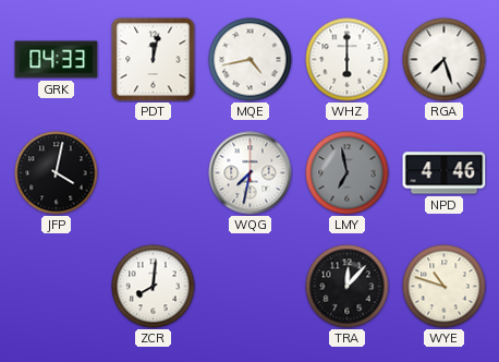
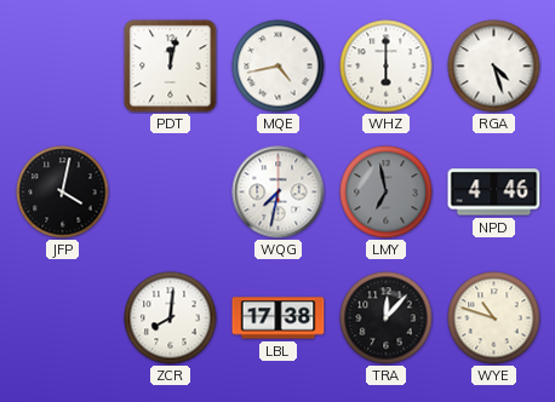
GRK: 04:33 -> none (57, 60)
RGA: 7:27 -> 4:27 (494, 67)
LBL: none -> 17:38 (279, 318)
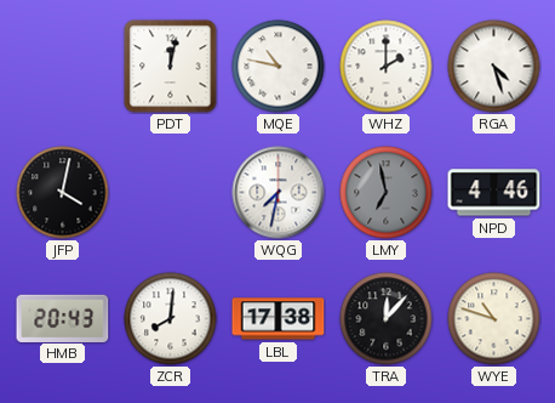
MQE: 4:43 -> 10:47 (279, 67)
WHZ: 6:00 -> 2:00 (387, 67)
HMB: none -> 20:43 (63, 318)
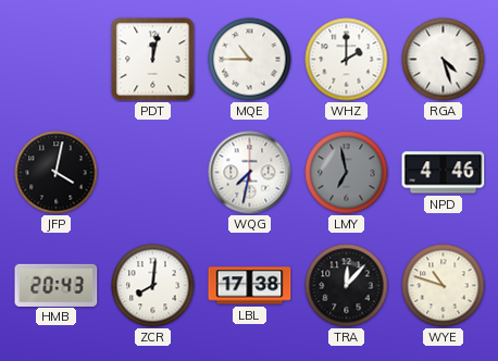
MQE: 10:47 -> 10:45 (250, 60)
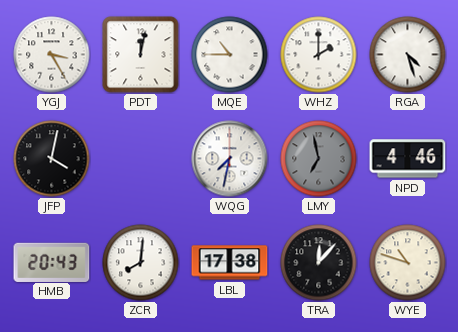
YGJ: none -> 3:25 (52, 55)
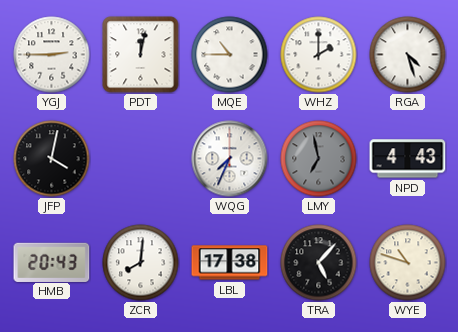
YGJ: 3:25 -> 2:45 (52, 55)
WQG: 7:32 -> 7:34 (230, 159)
NPD: 4:46 -> 4:43 (408, 159)
TRA: 12:07 -> 5:07 (319, 263)
